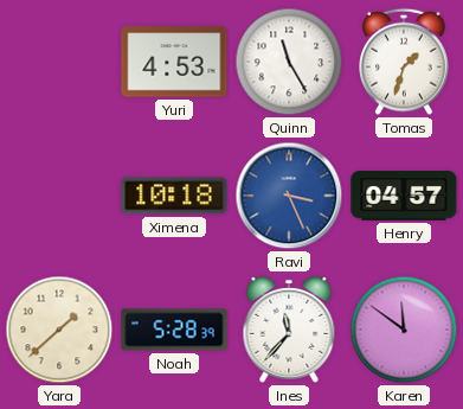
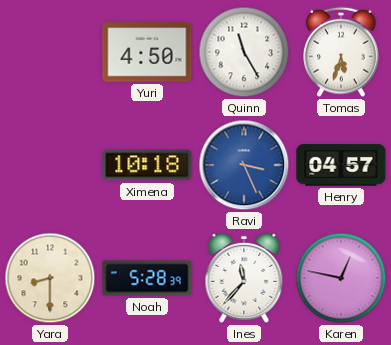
Yuri: 4:53 -> 4:50 (147, 52)
Tomas: 1:33 -> 5:33 (341, 52)
Yara: 1:38 -> 8:30 (50, 278)
Karen: 11:51 -> 12:47 (341, 278)
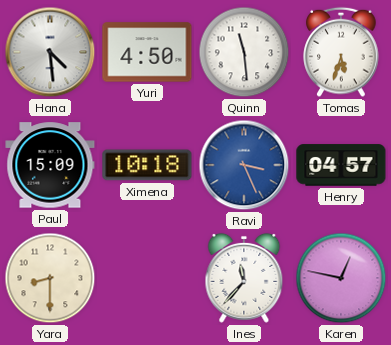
Hana: none -> 4:29 (50, 52)
Quinn: 11:25 -> 11:29 (244, 52)
Paul: none -> 15:09 (50, 165)
Noah: 5:28 -> none (147, 278)
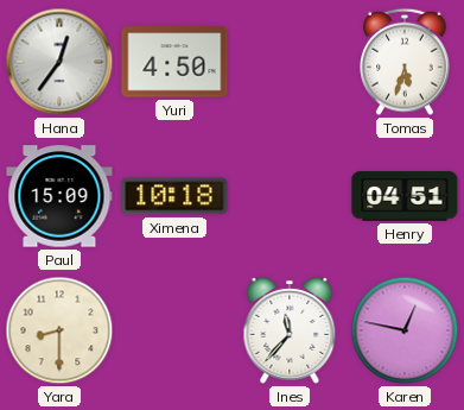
Hana: 4:29 -> 12:36 (59, 62)
Quinn: 11:29 -> none (244, 52)
Ravi: 3:26 -> none (244, 165)
Henry: 04:57 -> 04:51 (405, 196)
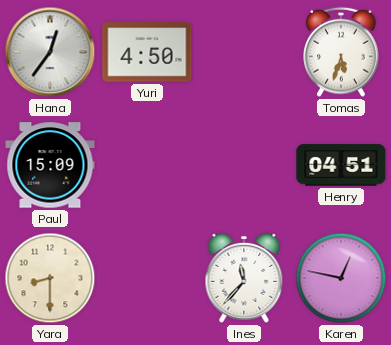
Ximena: 10:18 -> none (174, 196)
